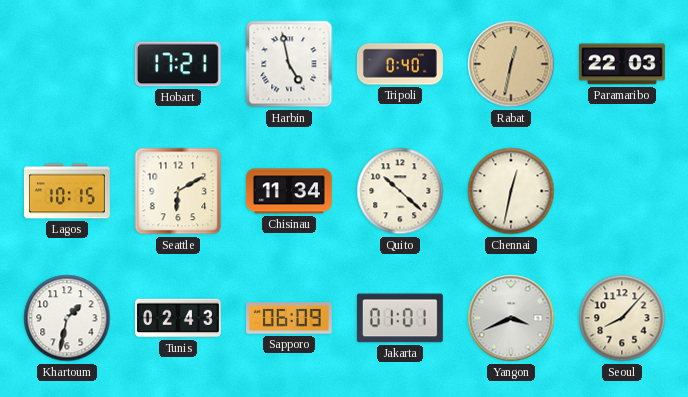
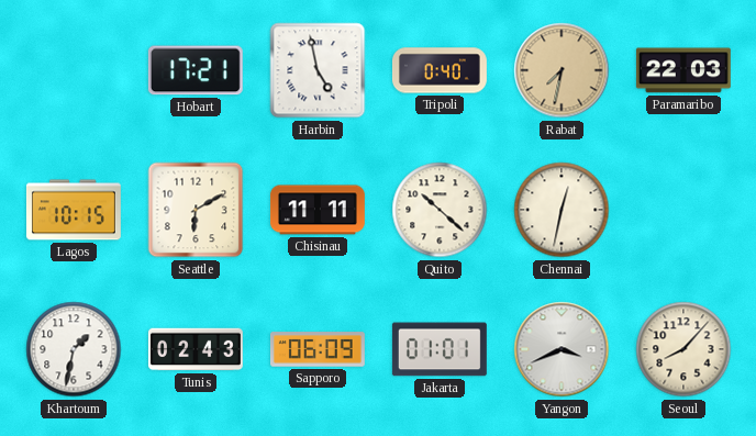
Rabat: 12:32 -> 7:32 (562, 70)
Chisinau: 11:34 -> 11:11 (318, 210)
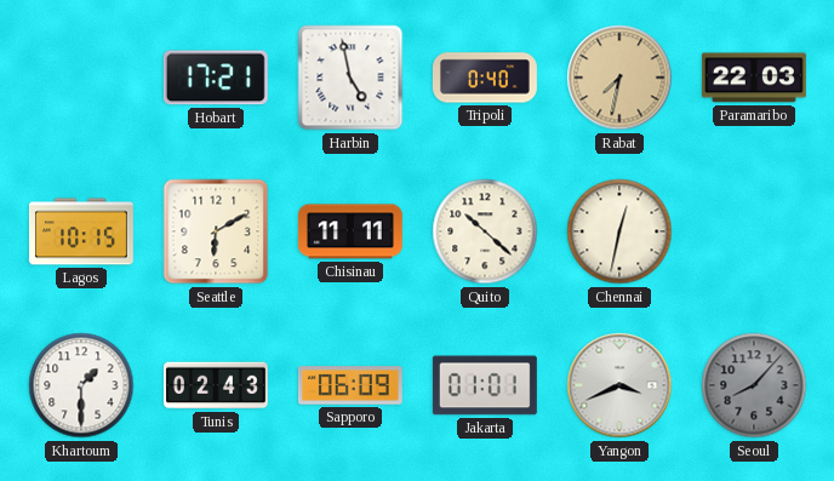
Khartoum: 1:32 -> 1:30 (81, 385)
Seoul dial: cream -> grey (754, 385)
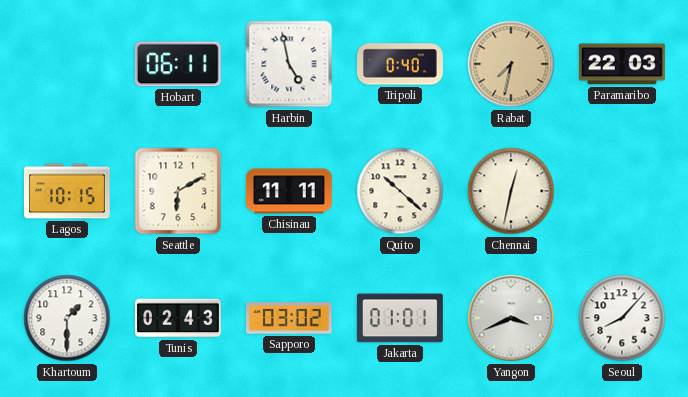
Hobart: 17:21 -> 06:11 (178, 64)
Sapporo: 06:09 -> 03:02 (289, 318)
Seoul dial: grey -> white (622, 318)
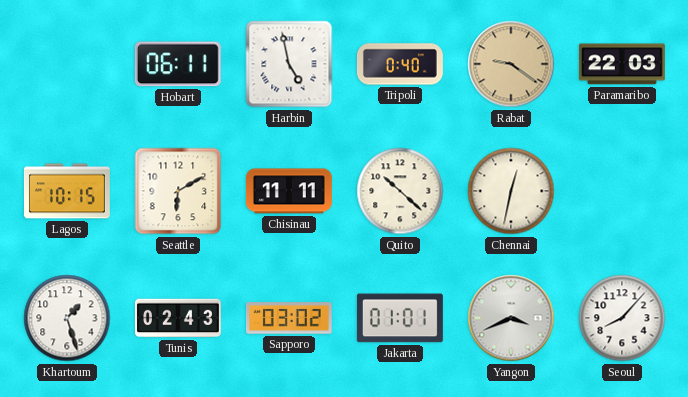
Rabat: 7:32 -> 9:21 (511, 64)
Khartoum: 1:30 -> 1:27 (67, 318)
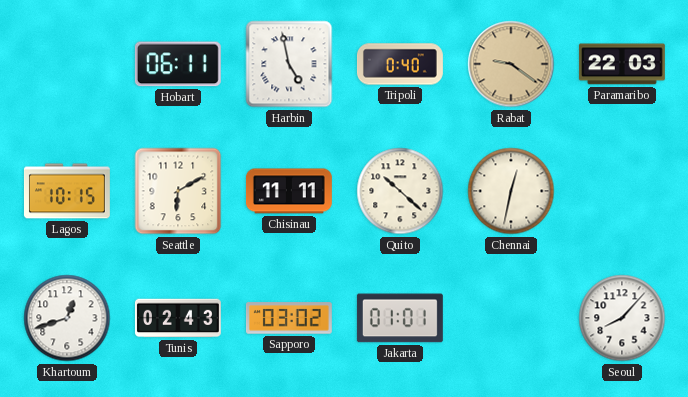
Khartoum: 1:27 -> 12:42 (67, 318)
Yangon: 3:41 -> none (511, 318)
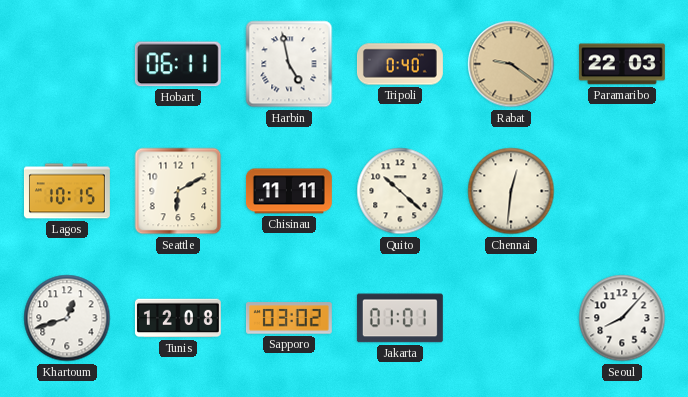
Chennai: 12:32 -> 12:31 (511, 191)
Tunis: 02:43 -> 12:08 (178, 318)
